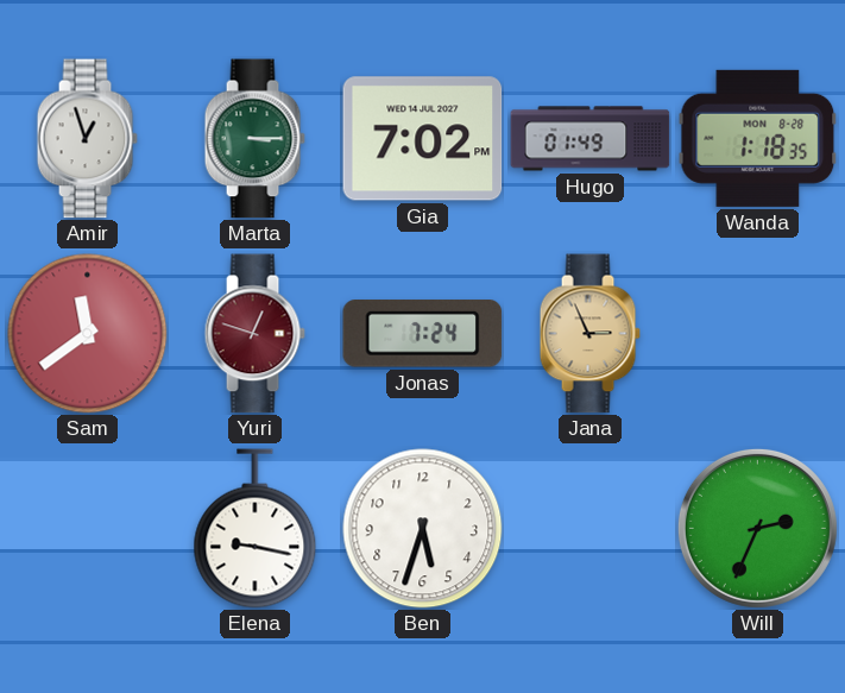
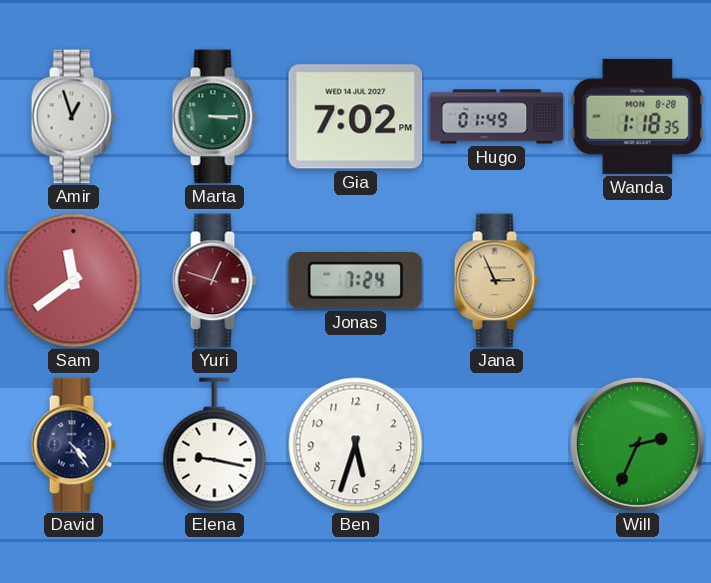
David: none -> 4:24 (73, 445)
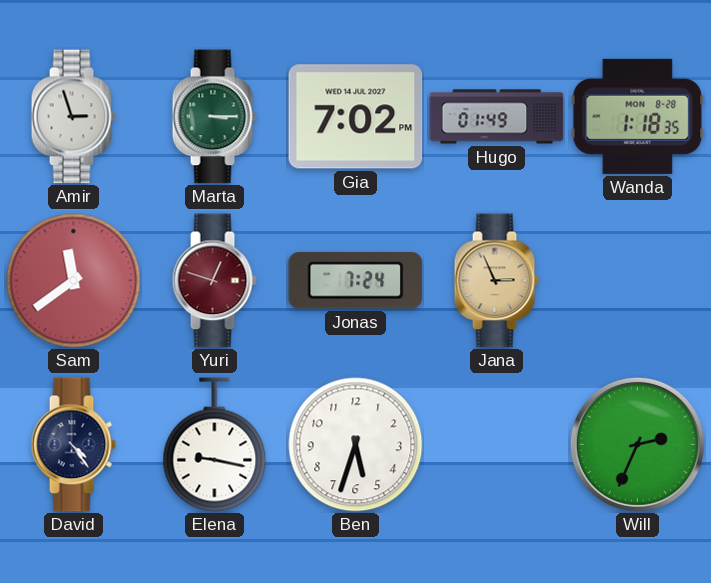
Amir: 12:57 -> 2:57 (73, 117)
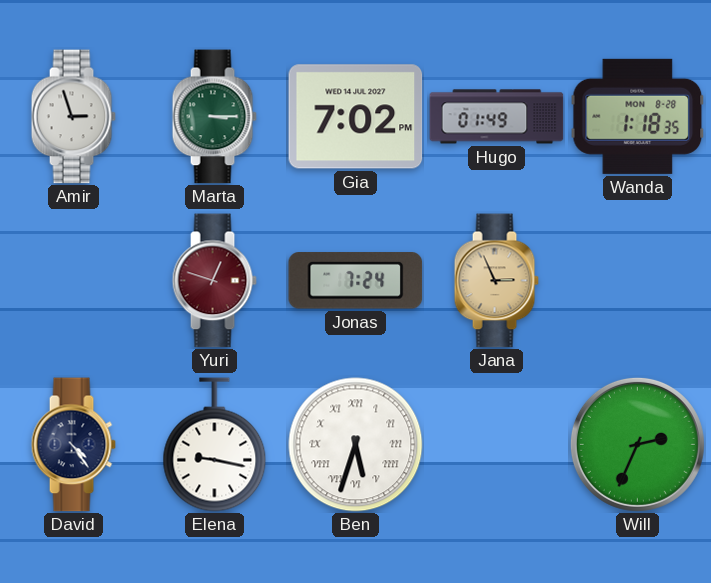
Sam: 11:39 -> none (74, 281)
Ben numerals: Arabic -> Roman (356, 445)
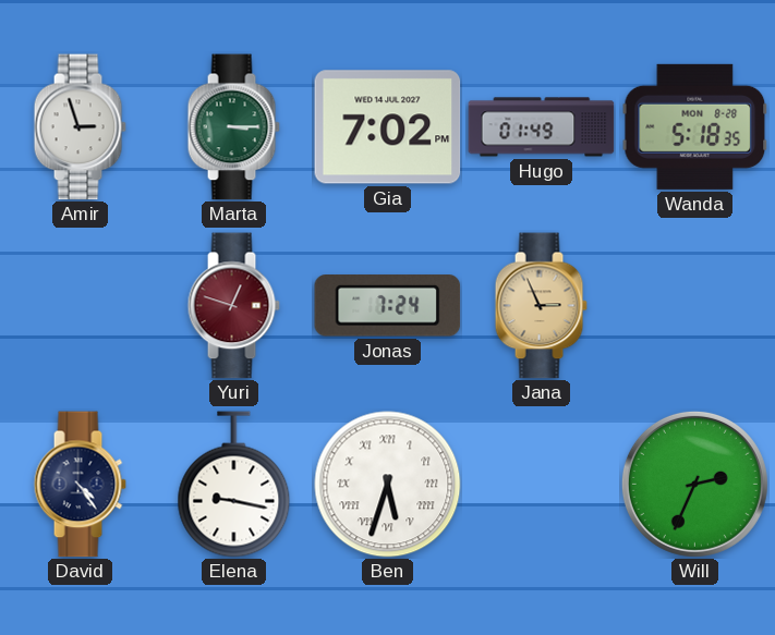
Wanda: 1:18 -> 5:18 (695, 126)
